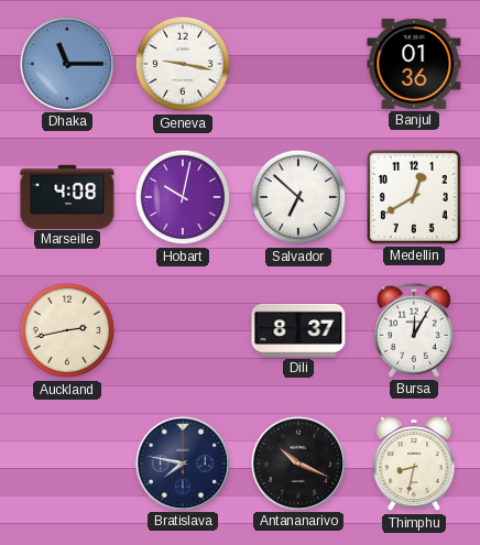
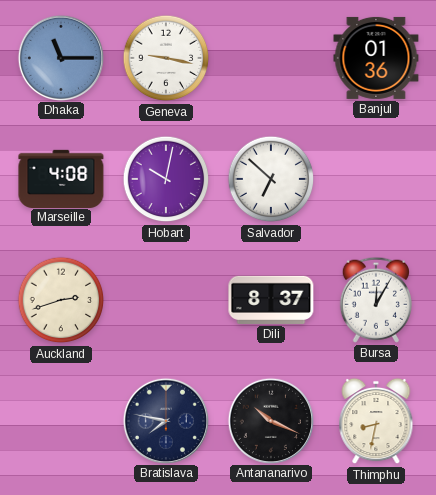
Medellin: 12:40 -> none (414, 197)
Auckland: 2:43 -> 2:42 (61, 300)
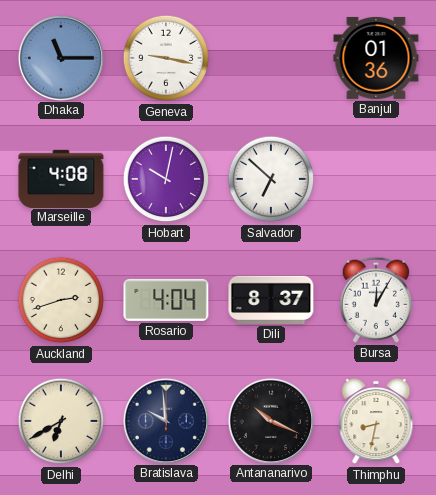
Rosario: none -> 4:04 (166, 300)
Delhi: none -> 6:40 (61, 421)
Bratislava: 7:47 -> 9:59 (165, 420)
